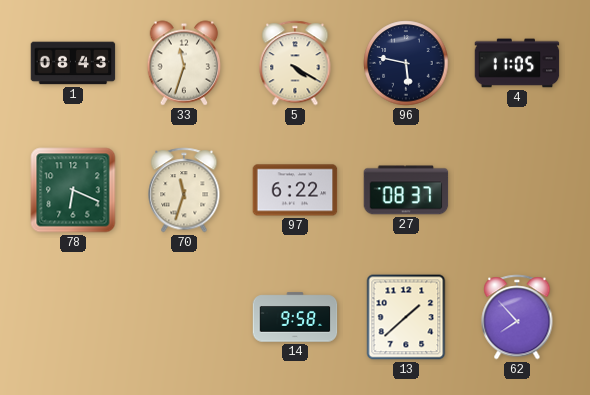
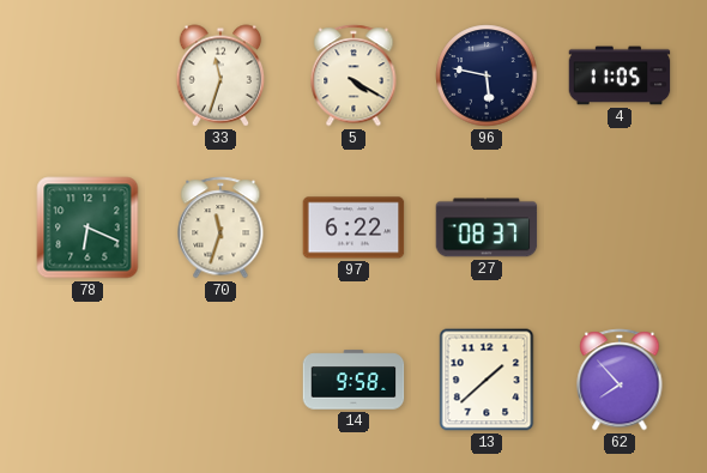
1: 08:43 -> none (73, 63)
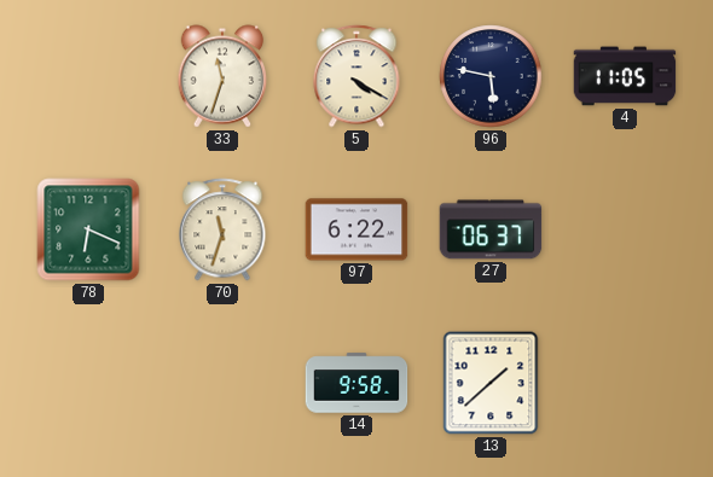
27: 08:37 -> 06:37 (491, 229)
62: 7:53 -> none (620, 380)
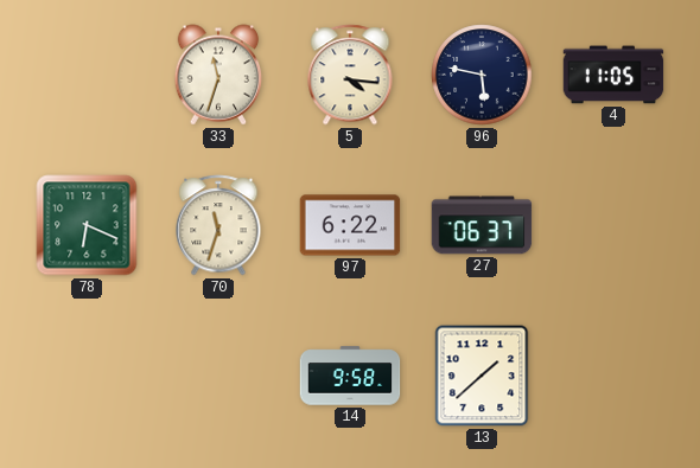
5: 4:20 -> 4:16 (350, 75)
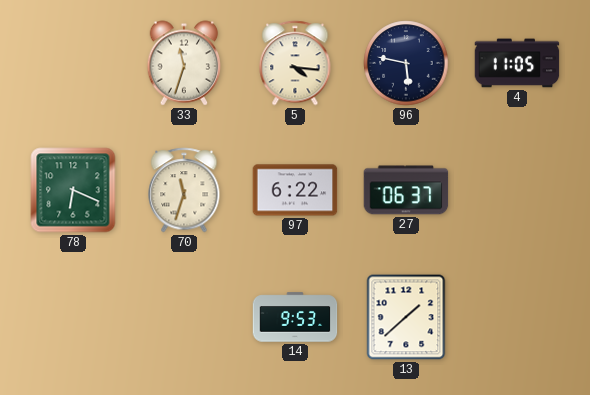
14: 9:58 -> 9:53 (295, 317)
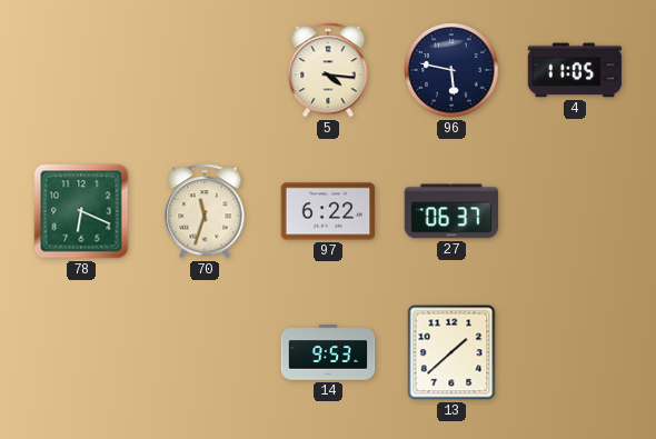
33: 11:33 -> none (184, 63)
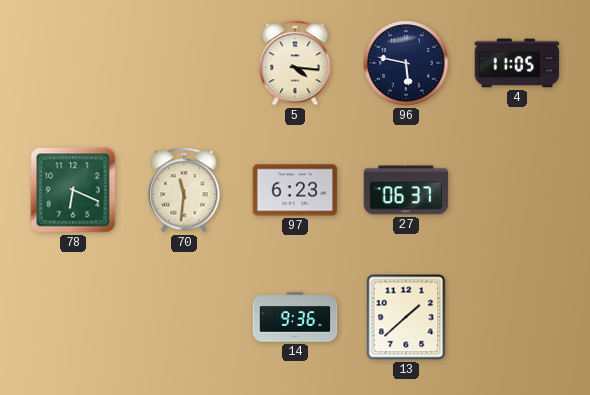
70: 11:33 -> 11:31 (184, 190)
97: 6:22 -> 6:23 (295, 190)
14: 9:53 -> 9:36 (295, 317)
